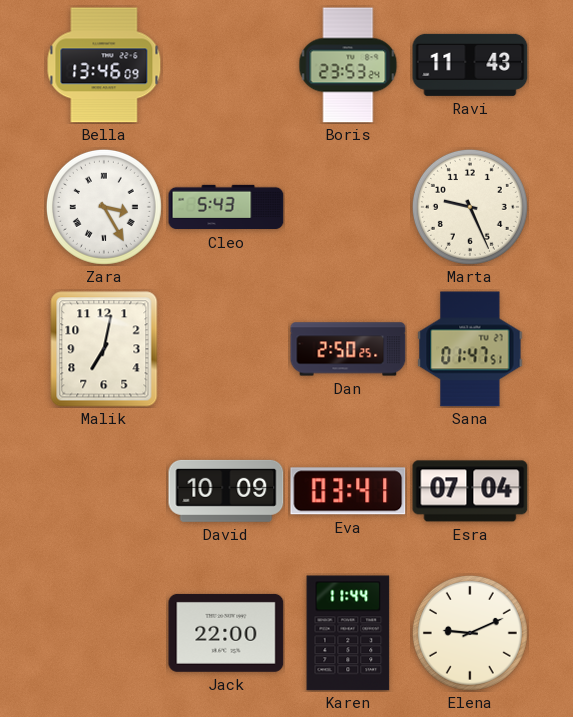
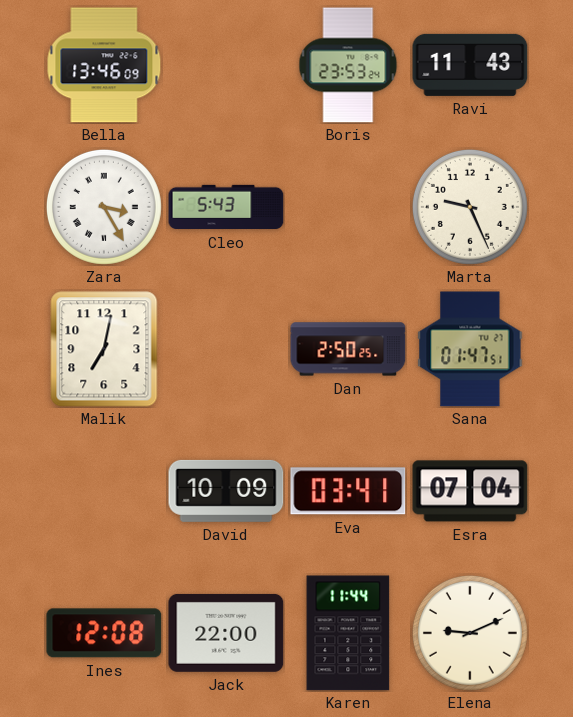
Ines: none -> 12:08 (104, 633)
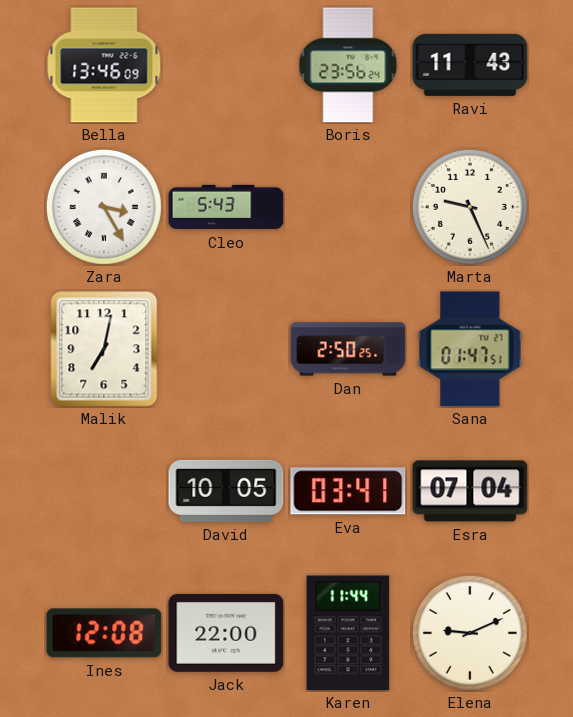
Boris: 23:53 -> 23:56 (348, 65)
David: 10:09 -> 10:05 (226, 491)
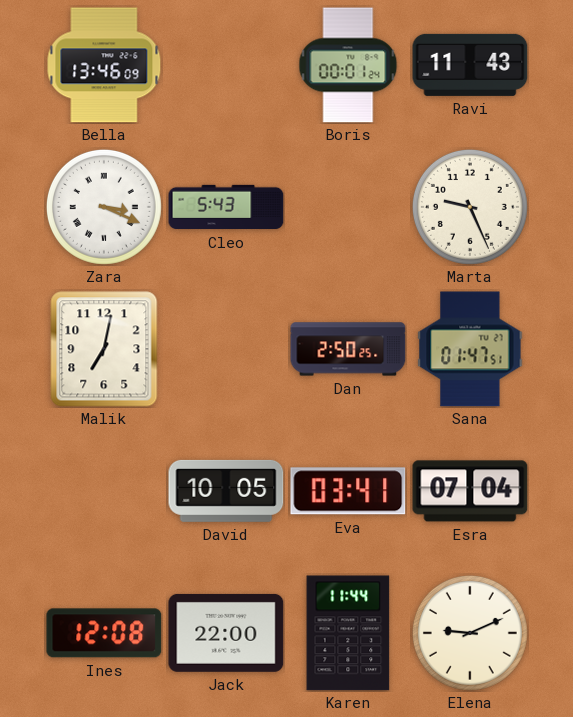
Boris: 23:56 -> 00:01 (348, 65)
Zara: 3:25 -> 3:19 (104, 207)
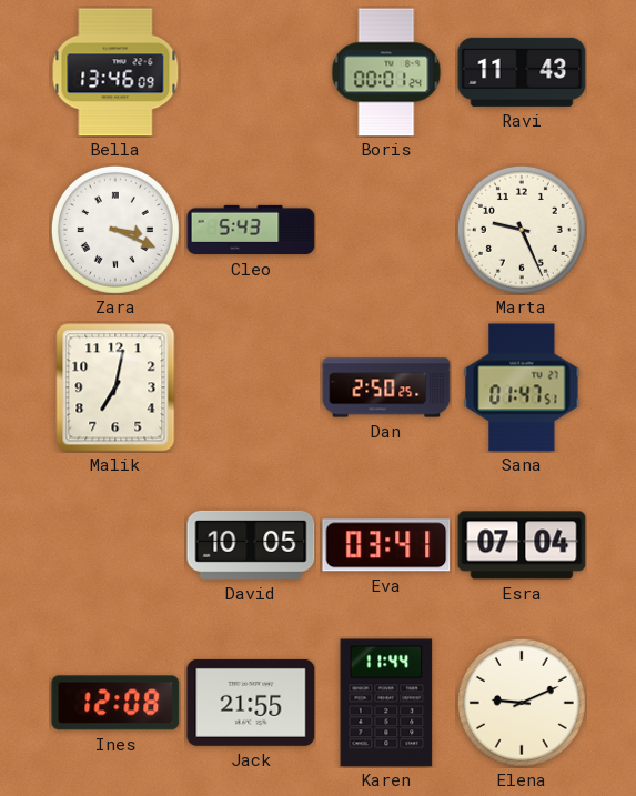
Jack: 22:00 -> 21:55 (251, 703)
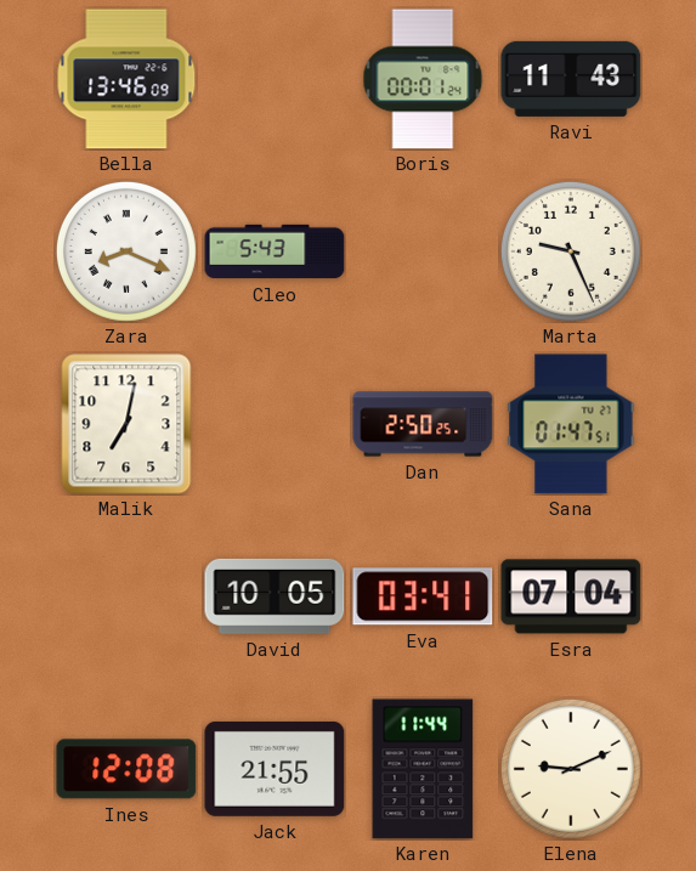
Zara: 3:19 -> 8:19 (126, 251)
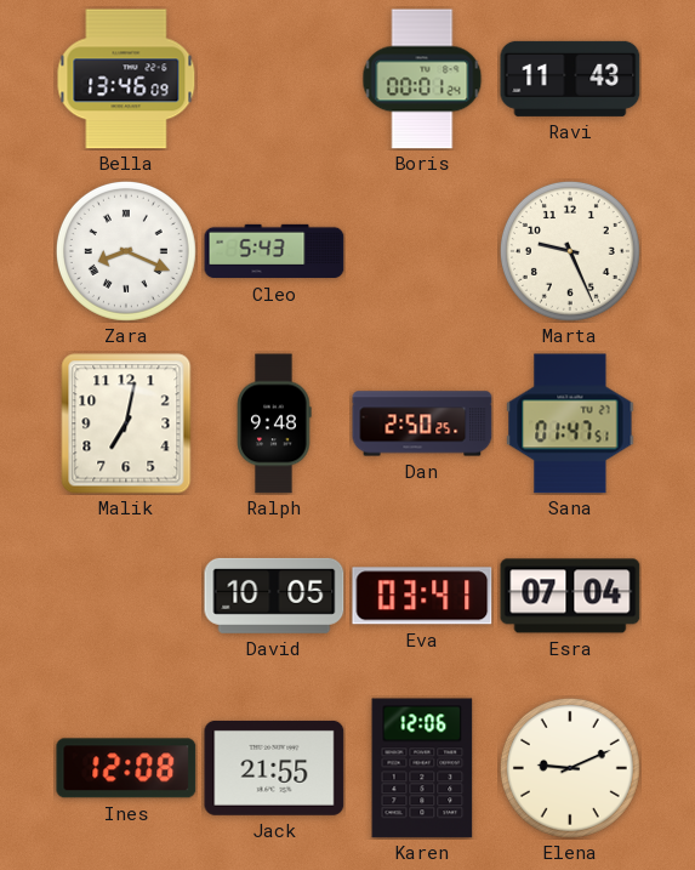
Ralph: none -> 9:48 (274, 423)
Karen: 11:44 -> 12:06 (422, 768)
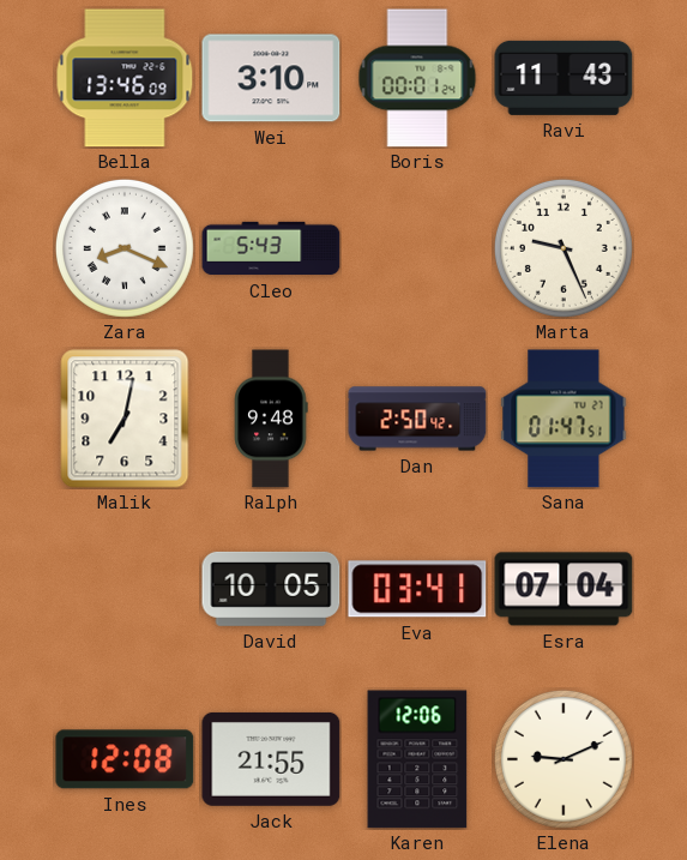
Wei: none -> 3:10 (271, 78)
Dan: 2:50:25 -> 2:50:42 (417, 419)
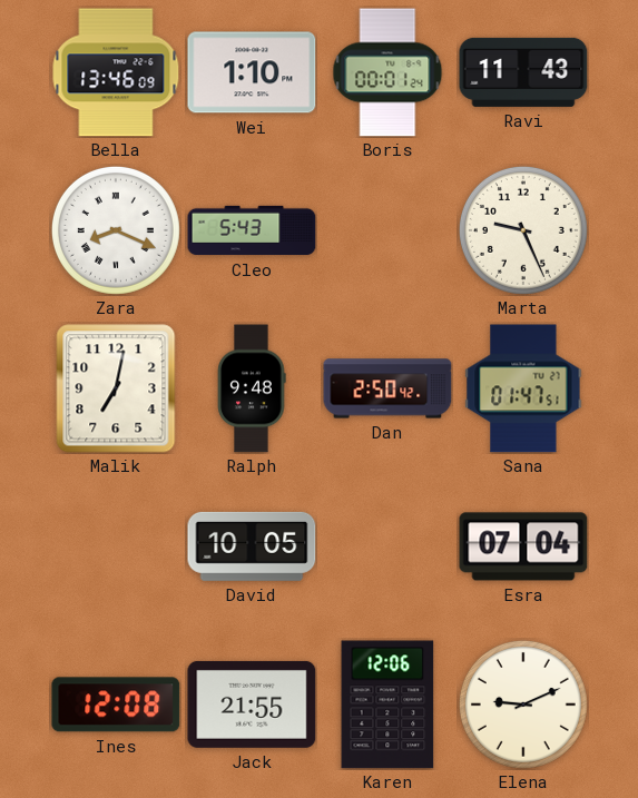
Wei: 3:10 -> 1:10 (252, 72)
Eva: 03:41 -> none (417, 589)
